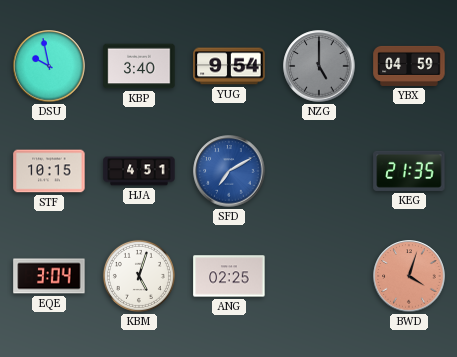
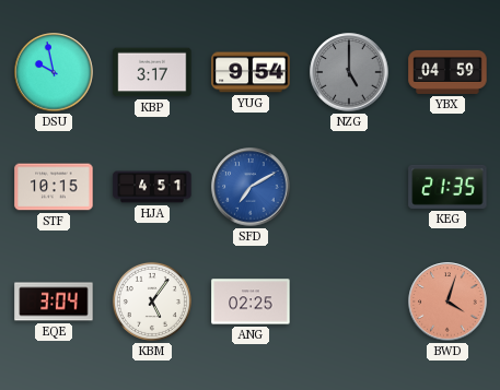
KBP: 3:40 -> 3:17 (152, 72)
KBM: 5:03 -> 5:06 (152, 302)
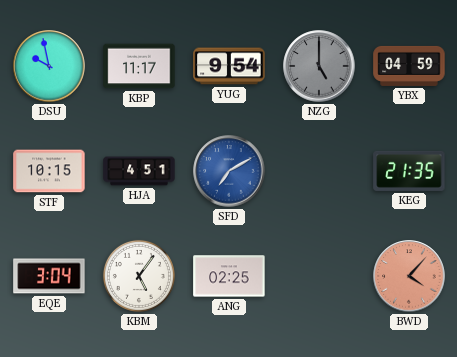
KBP: 3:17 -> 11:17 (139, 66)
BWD: 4:03 -> 4:07 (409, 276)
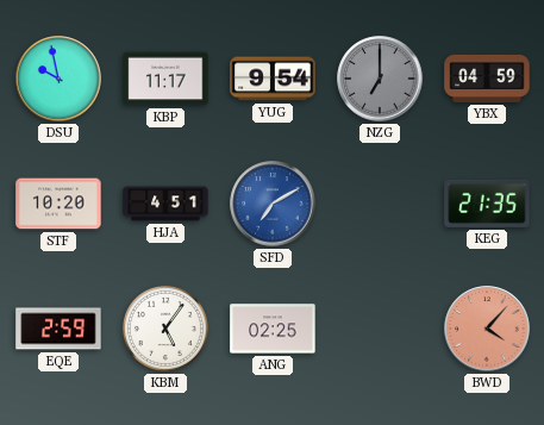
NZG: 5:00 -> 7:00 (380, 79)
STF: 10:15 -> 10:20 (58, 204)
EQE: 3:04 -> 2:59 (58, 329)
